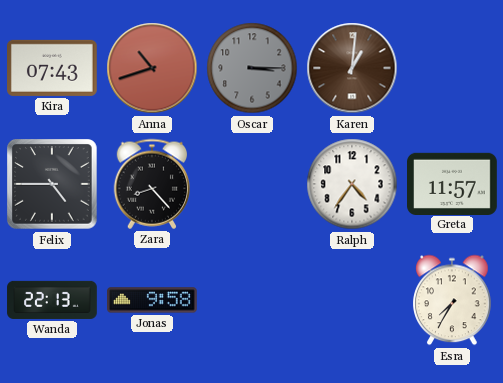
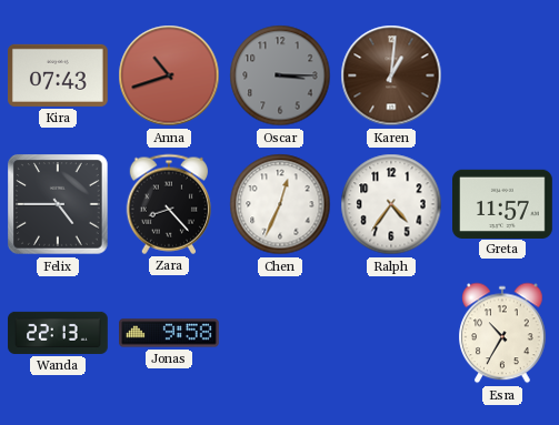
Chen: none -> 12:34 (280, 204)
Esra: 7:35 -> 10:35 (502, 333)
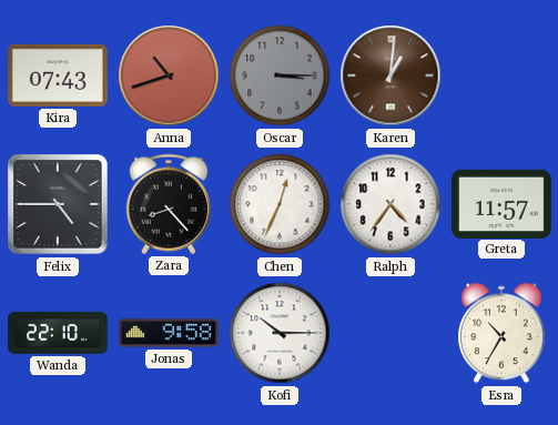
Wanda: 22:13 -> 22:10 (58, 333)
Kofi: none -> 10:15 (280, 333)
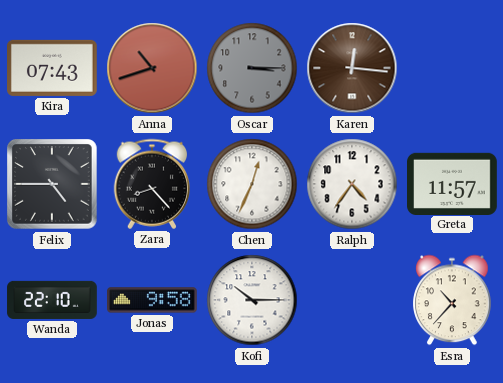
Karen: 1:01 -> 12:16 (352, 68)
Esra: 10:35 -> 10:37 (452, 300)
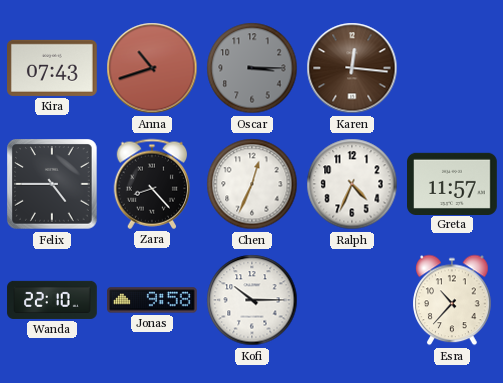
Ralph: 4:36 -> 4:34 (352, 184)
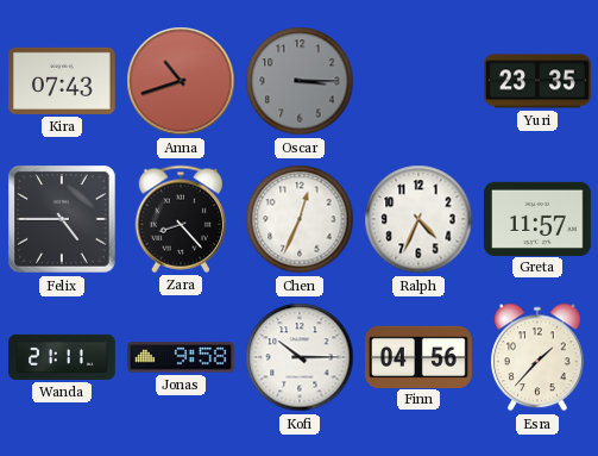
Karen: 12:16 -> none (352, 68)
Yuri: none -> 23:35 (537, 81)
Wanda: 22:10 -> 21:11 (62, 357)
Finn: none -> 04:56 (420, 356)
Esra: 10:37 -> 1:37 (537, 357)
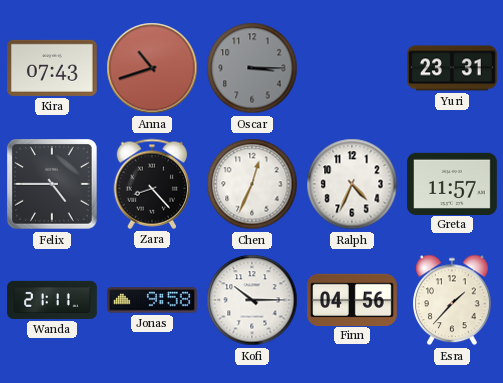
Yuri: 23:35 -> 23:31 (452, 68)
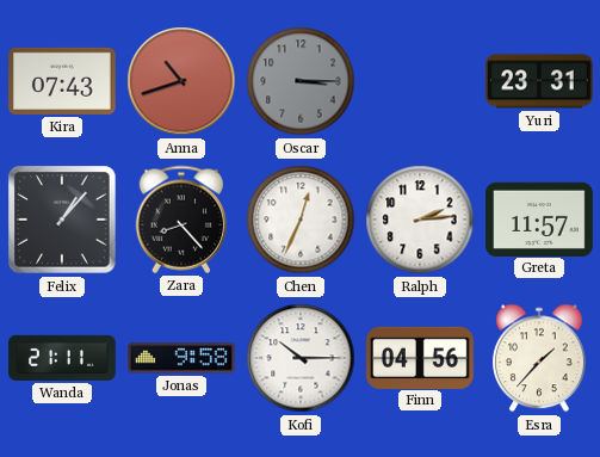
Felix: 4:45 -> 1:07 (62, 220)
Ralph: 4:34 -> 2:14 (420, 220)
